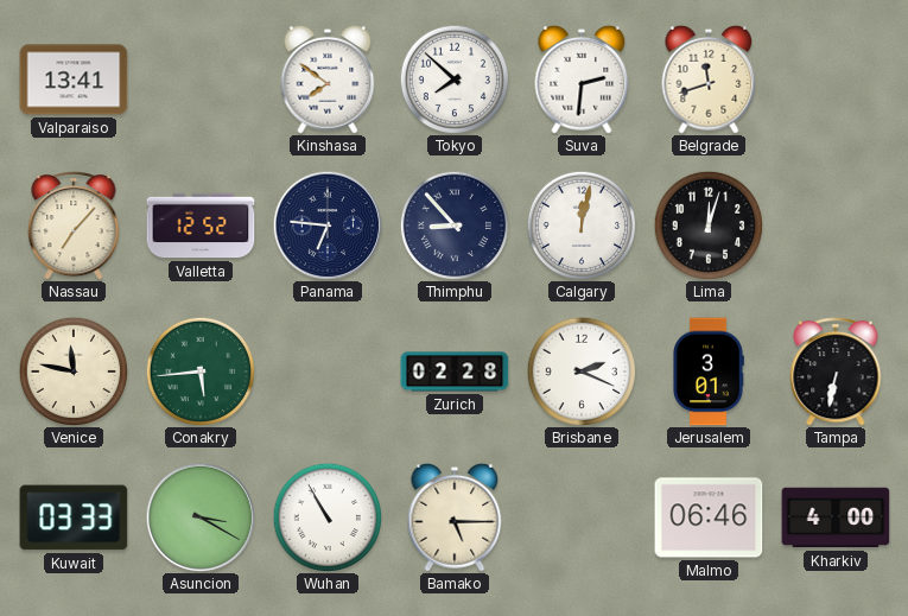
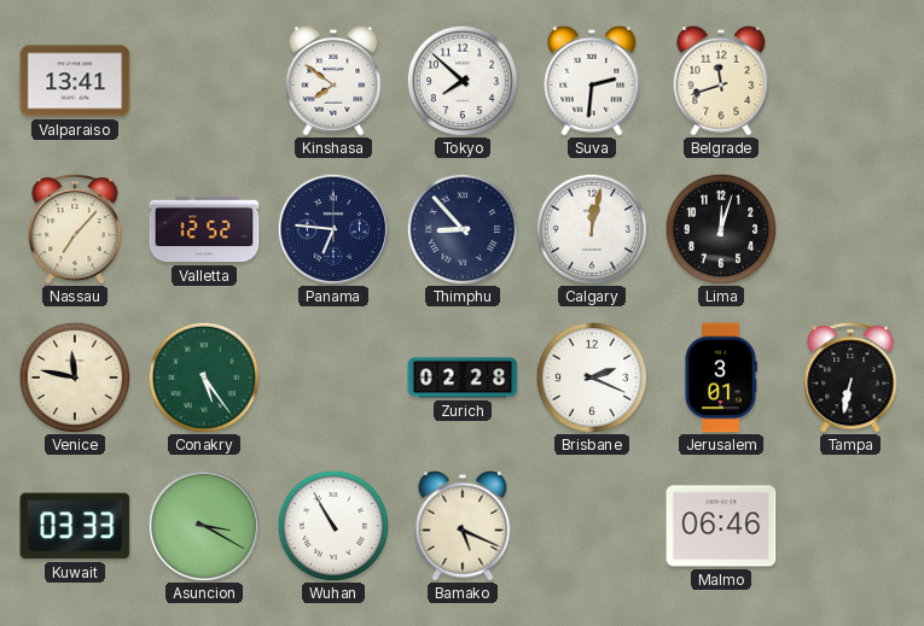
Conakry: 5:44 -> 5:24 (203, 376)
Bamako: 5:15 -> 5:19 (463, 526)
Kharkiv: 4:00 -> none (836, 517)
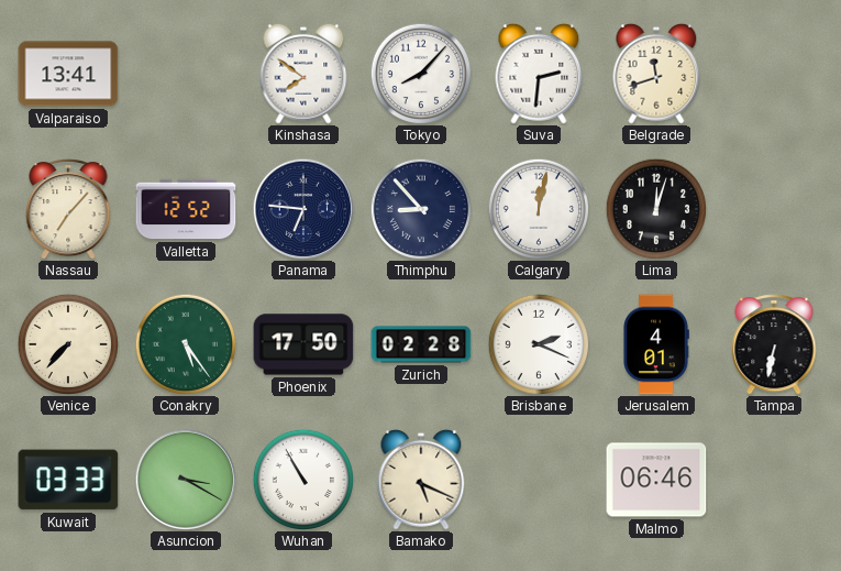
Tokyo: 7:52 -> 8:07 (420, 73)
Venice: 11:47 -> 7:37 (67, 343)
Phoenix: none -> 17:50 (303, 344)
Jerusalem: 3:01 -> 4:01 (656, 344)
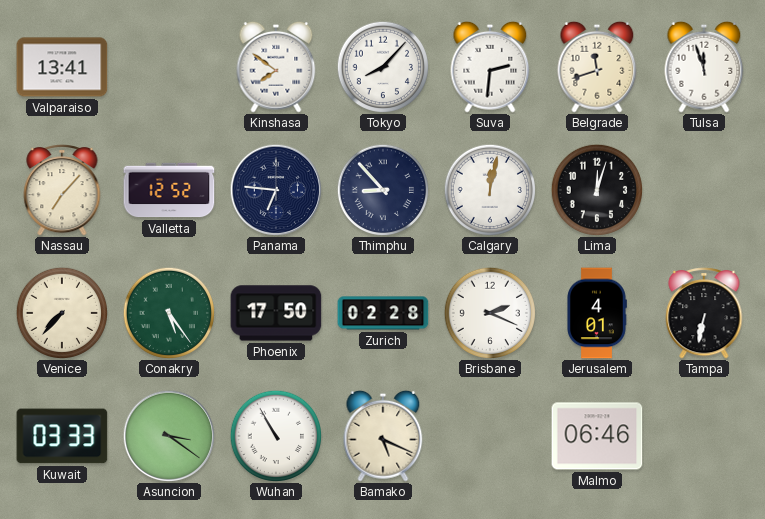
Tulsa: none -> 11:57 (704, 67)
Asuncion: 3:20 -> 3:21 (169, 436)
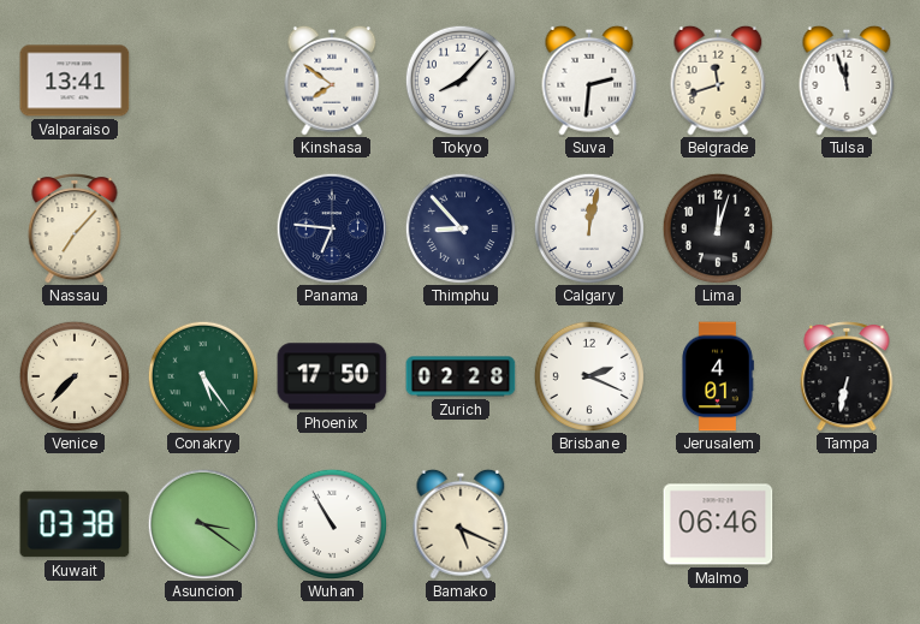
Valletta: 12:52 -> none (169, 190)
Kuwait: 03:33 -> 03:38 (75, 524)
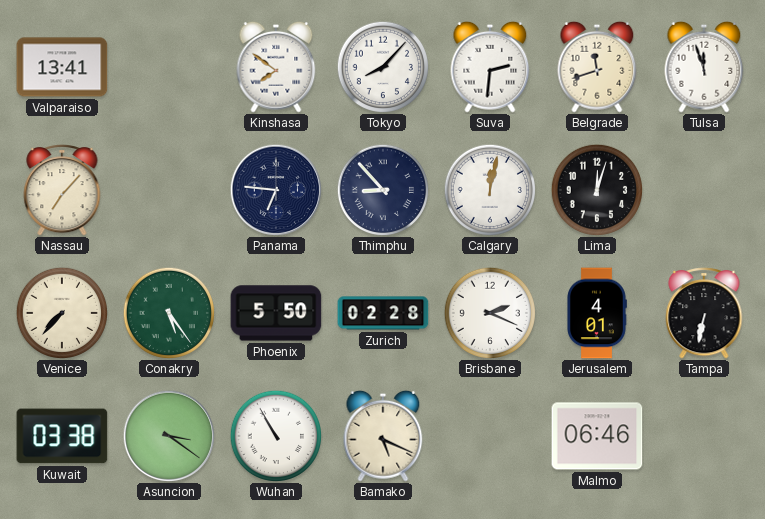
Phoenix: 17:50 -> 5:50 (276, 313)
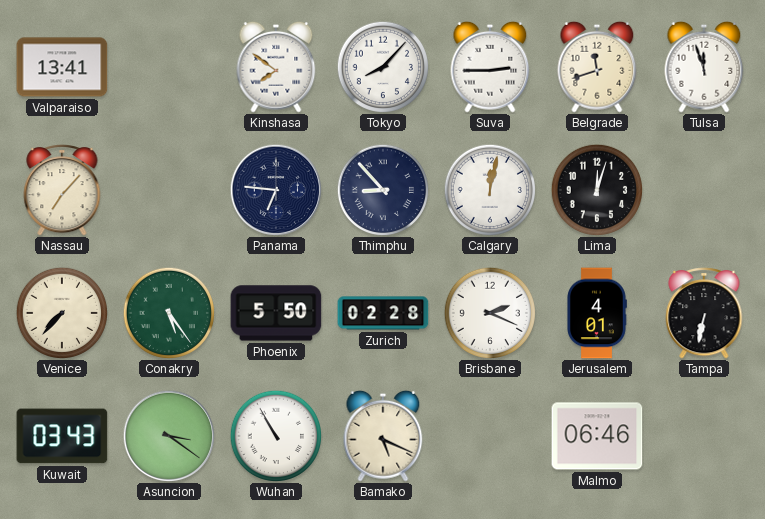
Suva: 2:31 -> 2:45 (490, 67)
Kuwait: 03:38 -> 03:43 (62, 436)
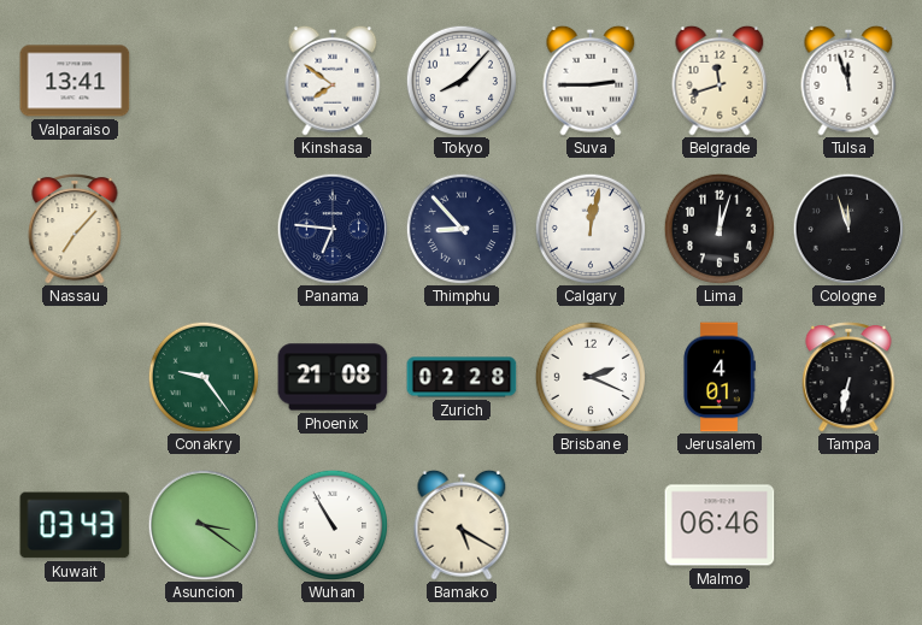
Cologne: none -> 11:57 (848, 229)
Venice: 7:37 -> none (61, 312)
Conakry: 5:24 -> 9:24 (202, 376)
Phoenix: 5:50 -> 21:08 (333, 377)
Bamako: 5:19 -> 5:20 (462, 525)
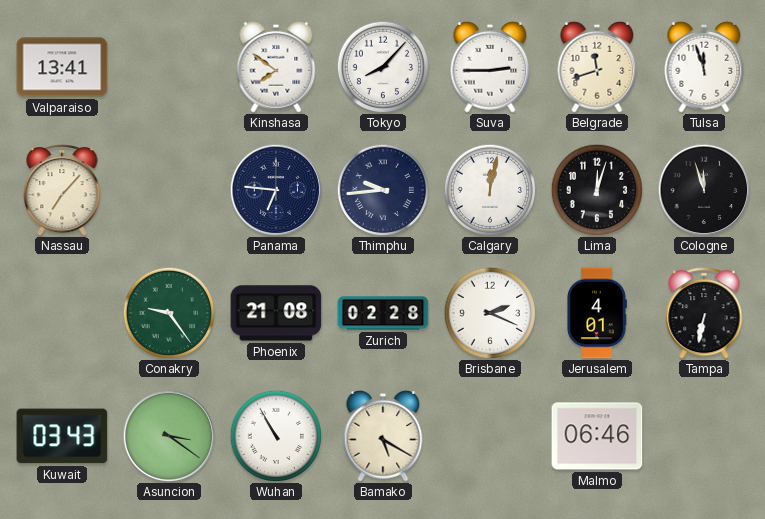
Thimphu: 8:53 -> 9:44 (382, 189)
